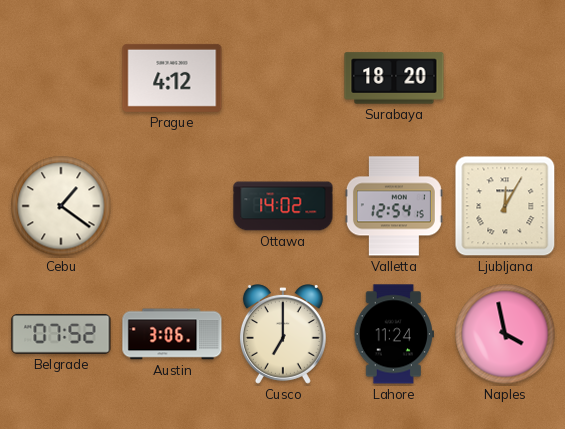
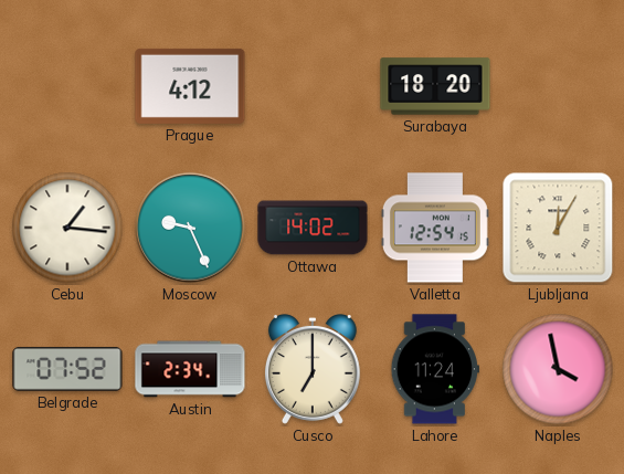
Cebu: 1:21 -> 1:16 (67, 228)
Moscow: none -> 9:26 (190, 228)
Austin: 3:06 -> 2:34 (190, 369)
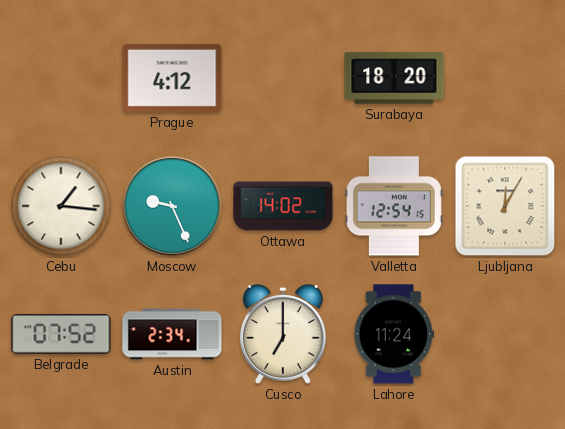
Naples: 3:58 -> none (558, 369)
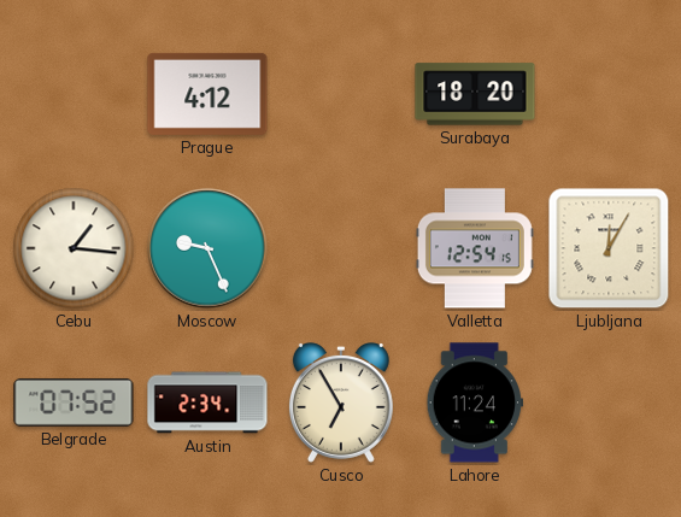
Ottawa: 14:02 -> none (283, 206)
Cusco: 7:00 -> 6:55 (341, 404)
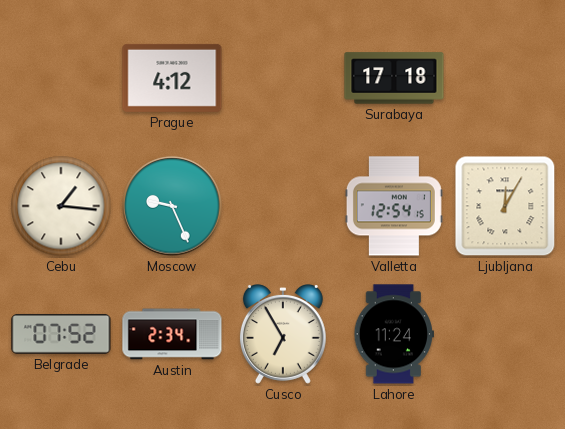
Surabaya: 18:20 -> 17:18 (394, 78)
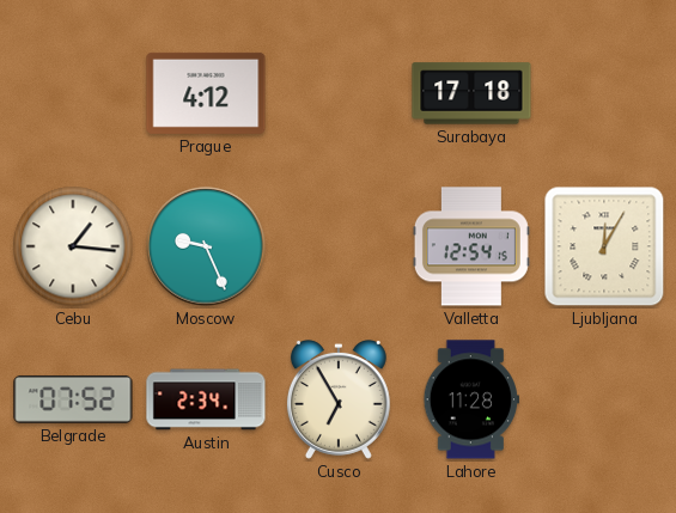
Lahore: 11:24 -> 11:28 (470, 399)
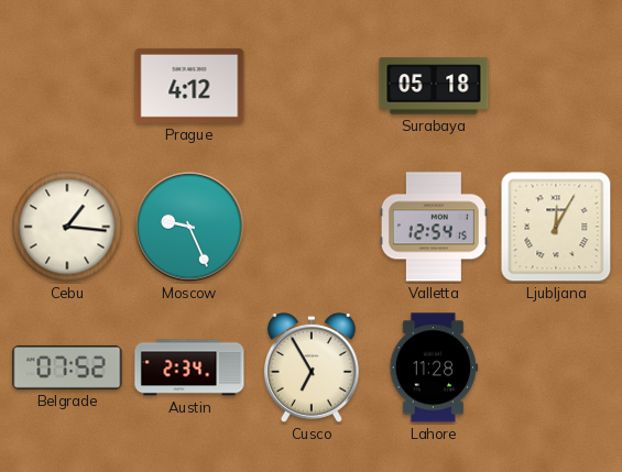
Surabaya: 17:18 -> 05:18 (434, 86)
